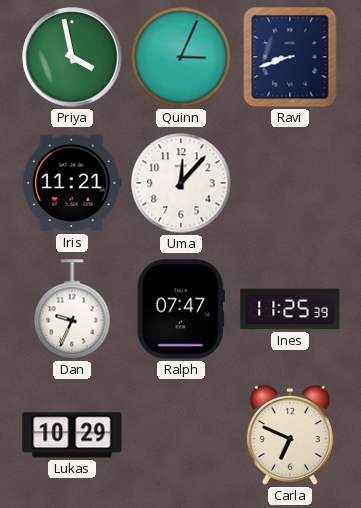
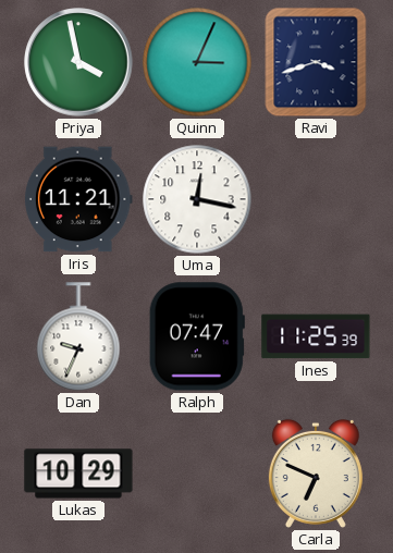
Ravi: 8:42 -> 3:42 (316, 62)
Uma: 12:07 -> 12:17 (197, 199)
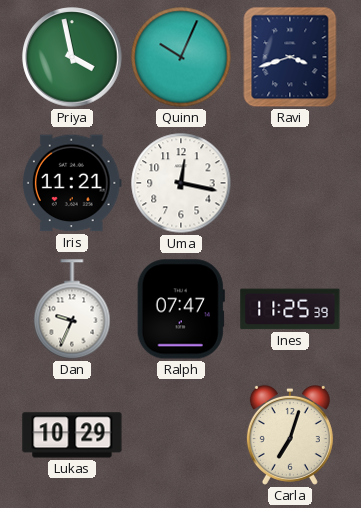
Quinn: 3:04 -> 10:04 (181, 57)
Carla: 6:49 -> 7:03 (290, 435)
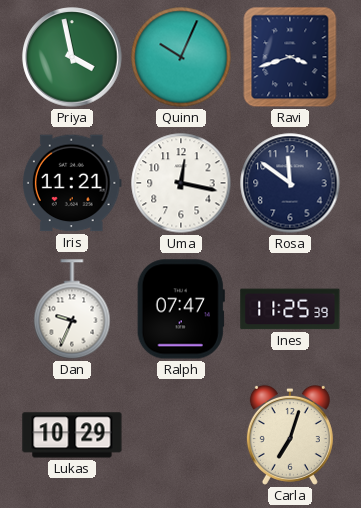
Rosa: none -> 11:51 (290, 183)
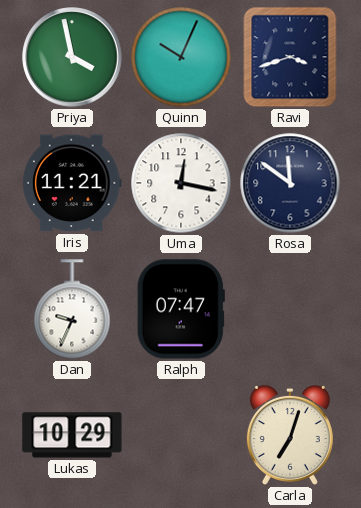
Ines: 11:25 -> none (290, 309)
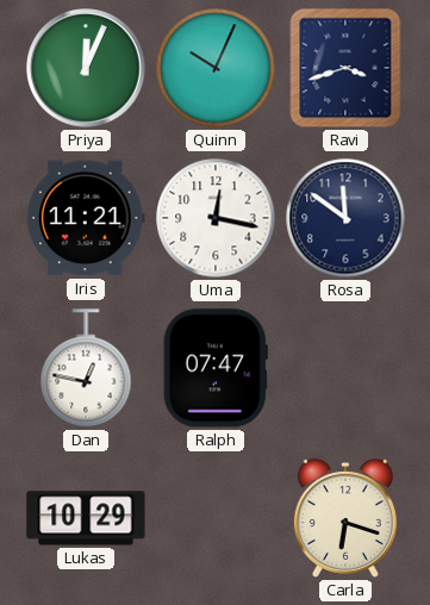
Priya: 3:58 -> 12:04 (86, 68)
Dan: 9:34 -> 12:47 (86, 368)
Carla: 7:03 -> 6:18 (345, 518)
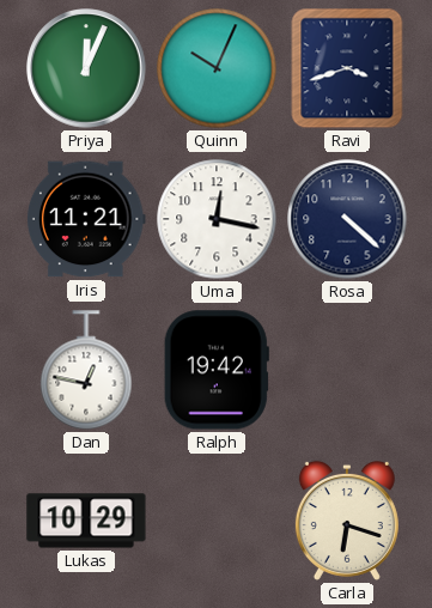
Rosa: 11:51 -> 4:22 (347, 219)
Ralph: 07:47 -> 19:42 (217, 370)
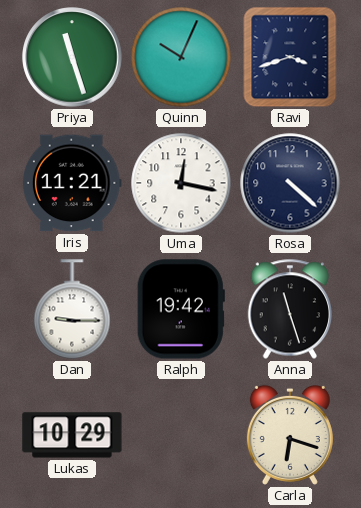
Priya: 12:04 -> 11:27 (72, 57)
Dan: 12:47 -> 9:15 (72, 309)
Anna: none -> 11:27 (290, 309)
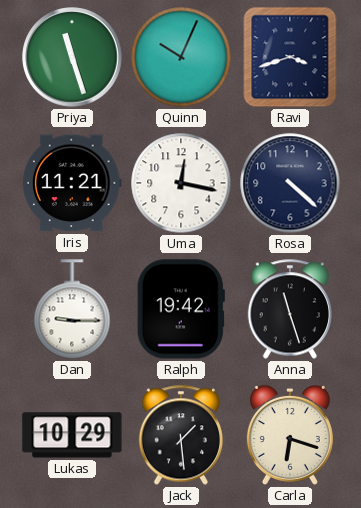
Jack: none -> 1:29 (181, 435)
